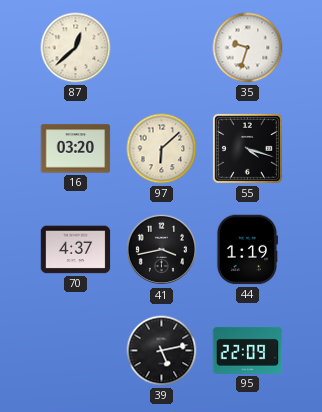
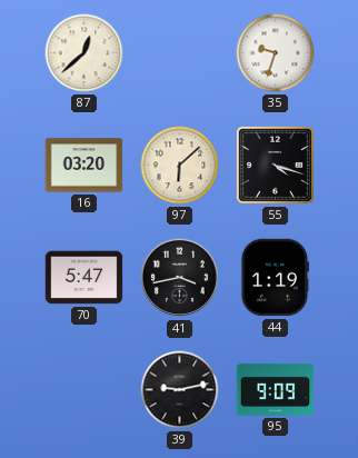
70: 4:37 -> 5:47 (84, 278)
39: 5:13 -> 9:13 (180, 390)
95: 22:09 -> 9:09 (276, 389)
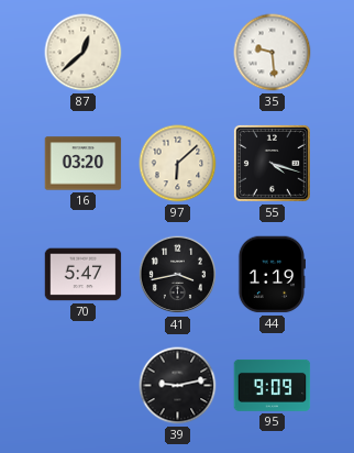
35: 9:33 -> 9:29 (273, 53)
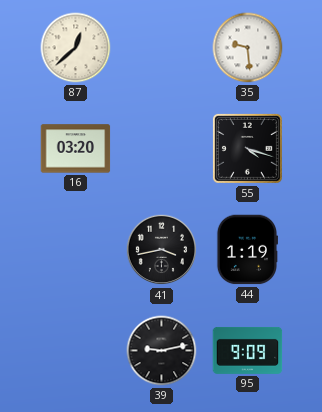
97: 6:08 -> none (178, 164)
70: 5:47 -> none (84, 275)
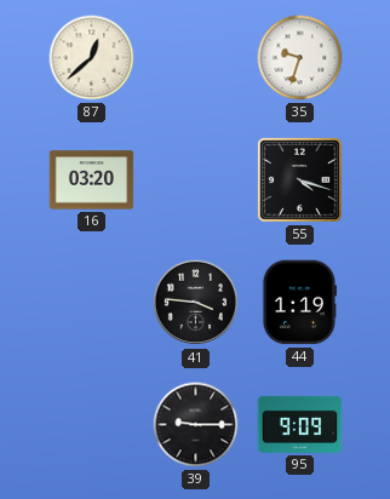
35: 9:29 -> 9:33 (300, 58)
41: 3:43 -> 3:46 (196, 303)
39: 9:13 -> 9:15 (196, 425)
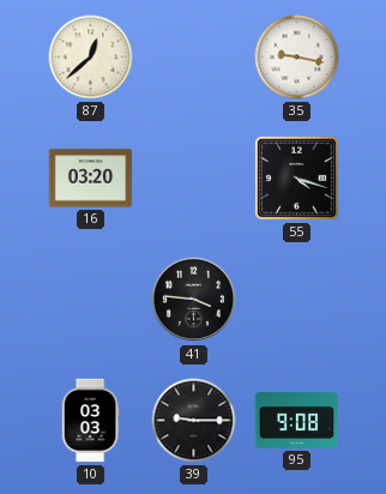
35: 9:33 -> 9:17 (297, 58)
44: 1:19 -> none (298, 303)
10: none -> 03:03 (90, 421)
95: 9:09 -> 9:08 (297, 420)
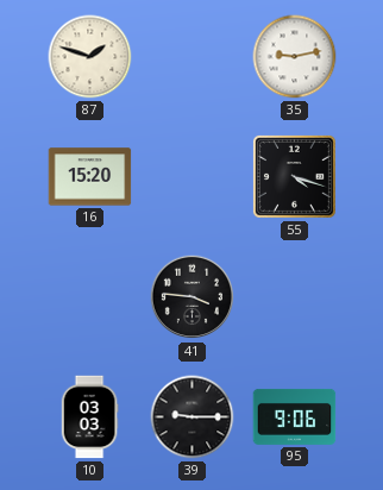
87: 12:38 -> 1:48 (90, 57)
35: 9:17 -> 9:13 (295, 57)
16: 03:20 -> 15:20 (90, 177)
95: 9:08 -> 9:06 (295, 416)
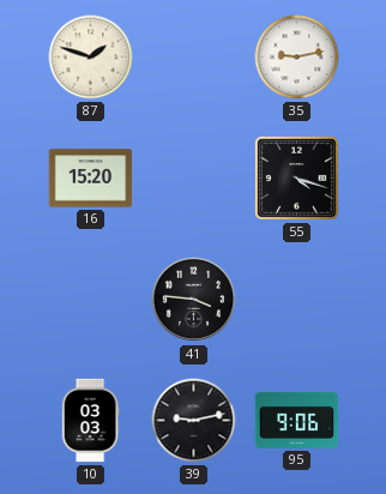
39: 9:15 -> 9:13 (194, 421)
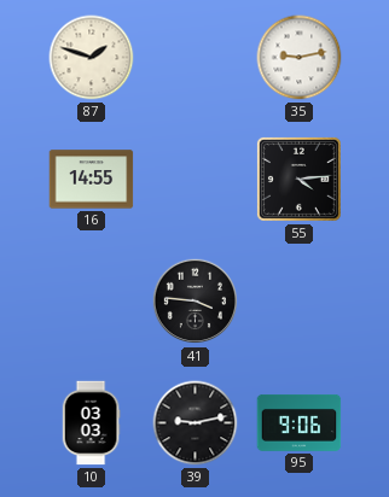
16: 15:20 -> 14:55 (92, 180)
55: 4:18 -> 4:14 (298, 179)
